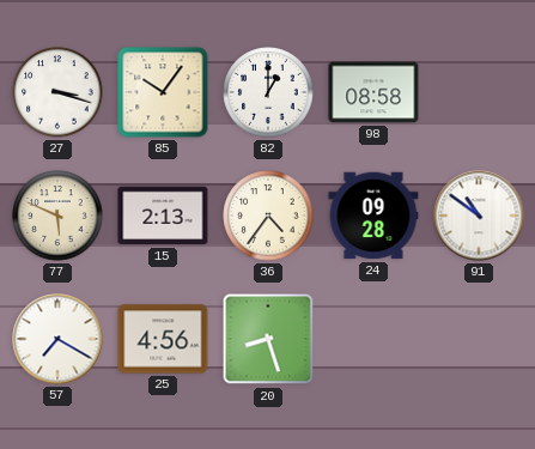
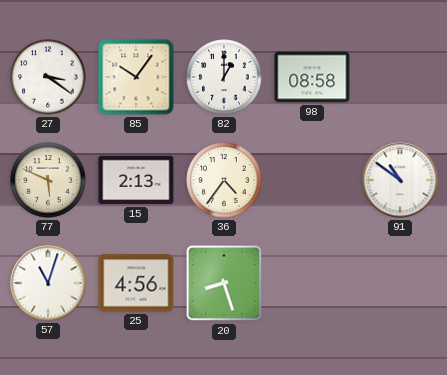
27: 3:18 -> 3:21 (48, 77)
24: 09:28 -> none (373, 216)
57: 7:20 -> 11:03 (48, 283)
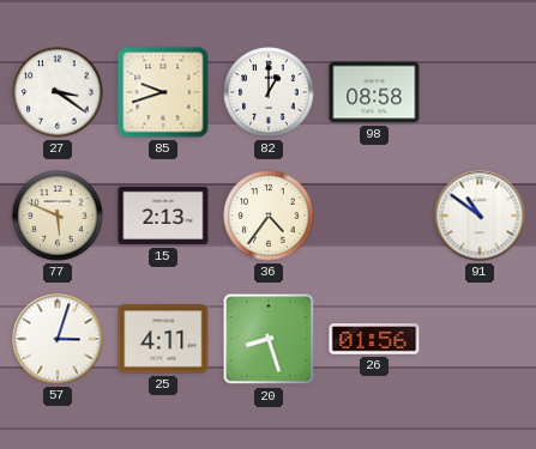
85: 10:06 -> 9:42 (163, 92)
57: 11:03 -> 3:03 (58, 339)
25: 4:56 -> 4:11 (163, 339)
26: none -> 01:56 (374, 339)
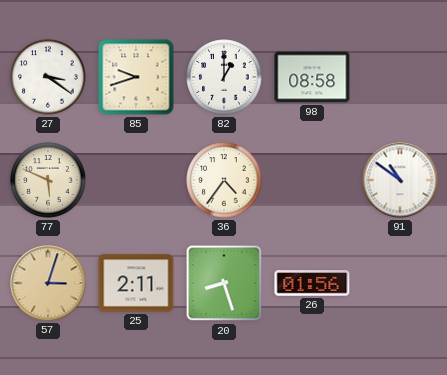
15: 2:13 -> none (163, 216)
57 dial: white -> champagne (48, 283)
25: 4:11 -> 2:11 (136, 283)
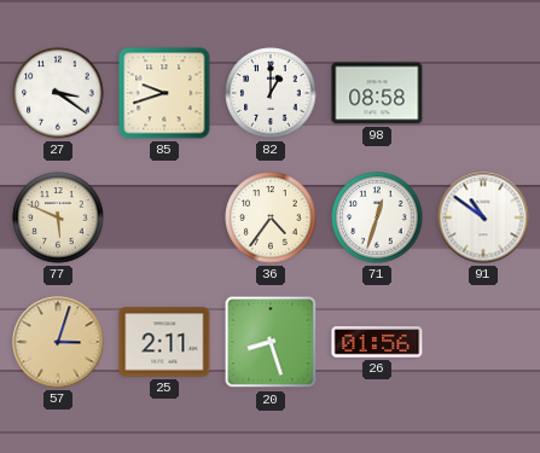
71: none -> 12:33 (377, 217)
